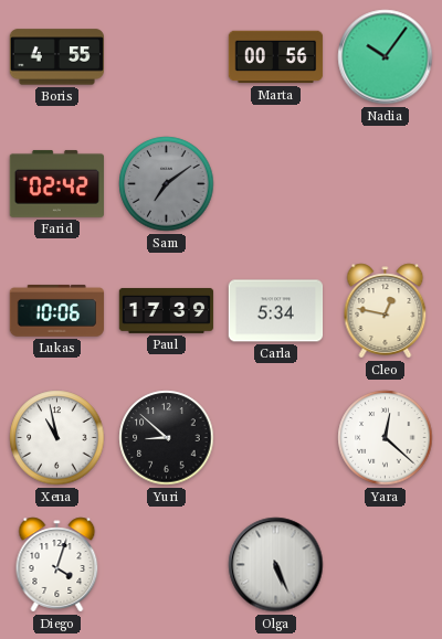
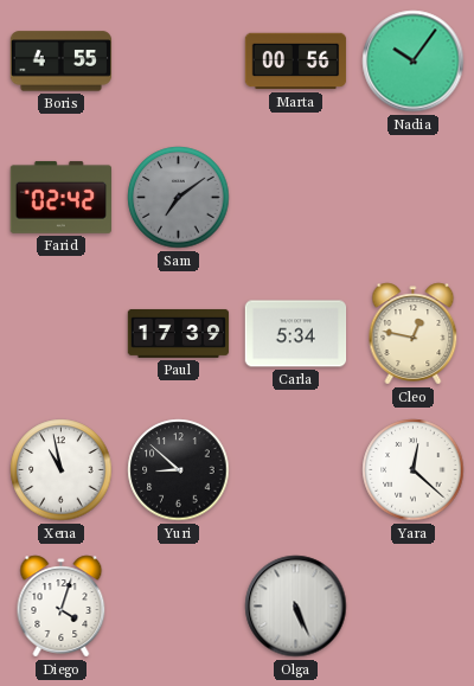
Lukas: 10:06 -> none (57, 311)
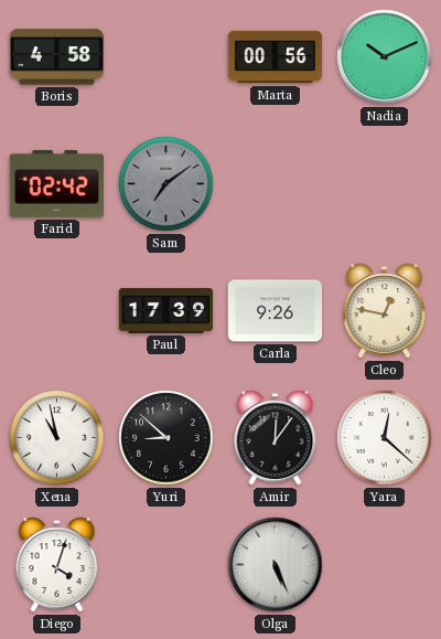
Boris: 4:55 -> 4:58 (56, 57)
Nadia: 10:06 -> 10:11 (385, 57)
Carla: 5:34 -> 9:26 (276, 311)
Amir: none -> 12:06 (276, 438)
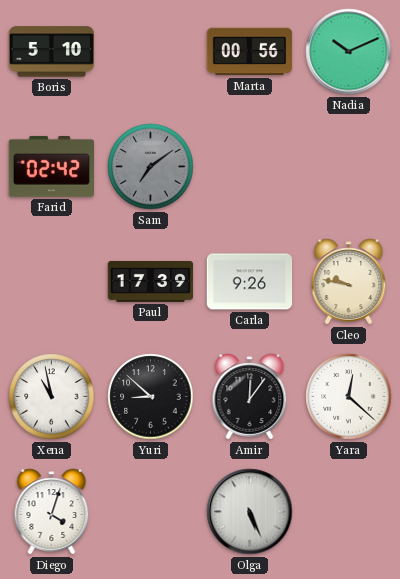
Boris: 4:58 -> 5:10 (51, 52)
Cleo: 12:47 -> 9:47 (349, 282)
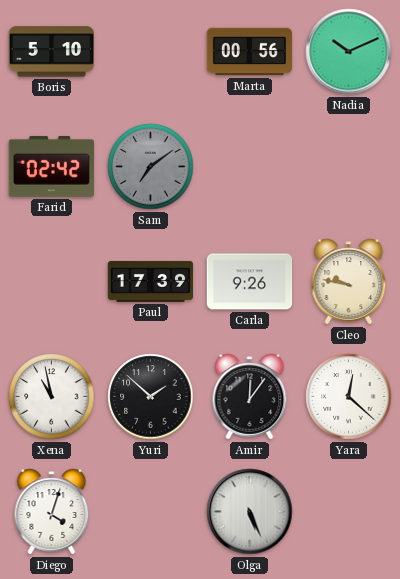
Yuri: 8:52 -> 1:52 (151, 397)
